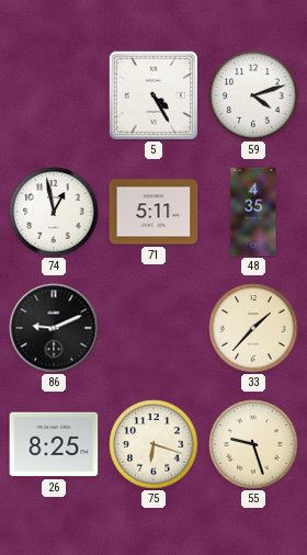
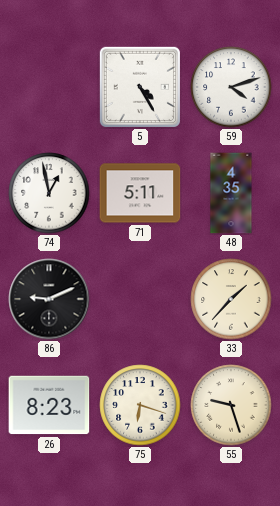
26: 8:25 -> 8:23 (49, 405)
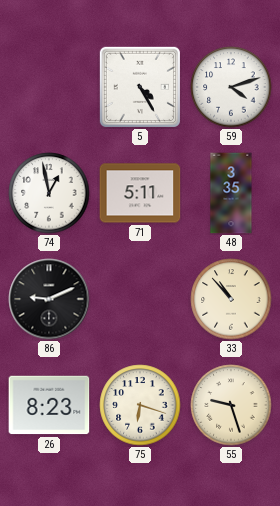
48: 4:35 -> 3:35 (231, 193)
33: 1:37 -> 10:53 (231, 299)
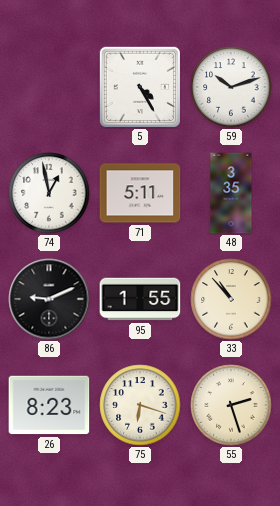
59: 4:12 -> 10:12 (231, 87)
95: none -> 1:55 (140, 299)
55: 9:27 -> 2:27 (231, 405)
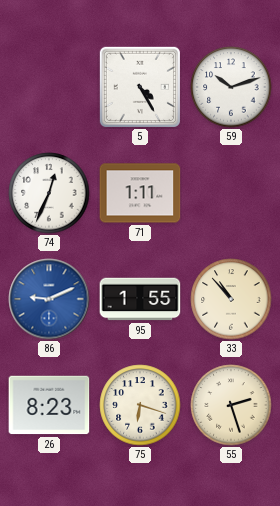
74: 12:58 -> 12:34 (49, 193)
71: 5:11 -> 1:11 (140, 193)
48: 3:35 -> none (231, 193)
86 dial: black -> blue (49, 299)
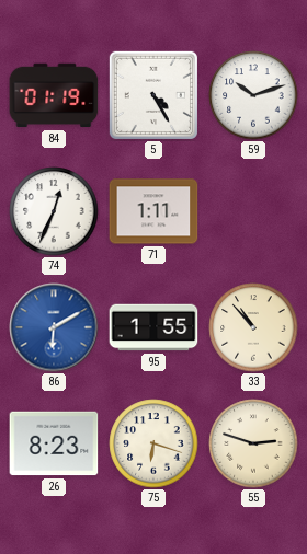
84: none -> 01:19 (54, 95)
86: 9:11 -> 6:10 (54, 327)
55: 2:27 -> 2:48 (253, 443)
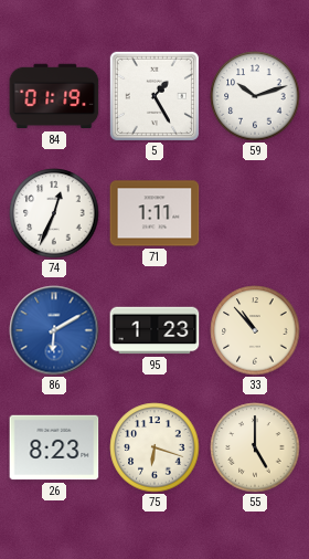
5: 4:25 -> 1:25 (154, 96)
95: 1:55 -> 1:23 (154, 330)
55: 2:48 -> 5:00 (255, 447)
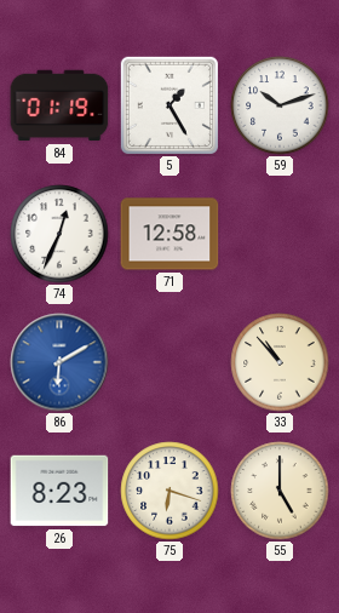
71: 1:11 -> 12:58 (169, 234)
95: 1:23 -> none (154, 330)
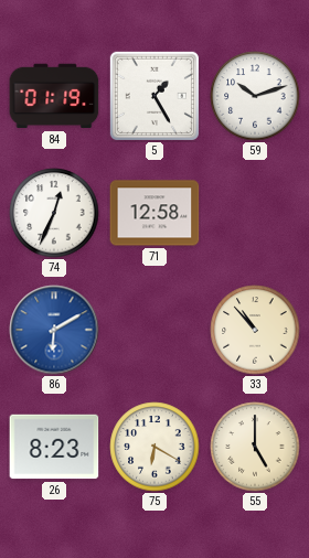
75: 6:18 -> 6:20 (154, 447)
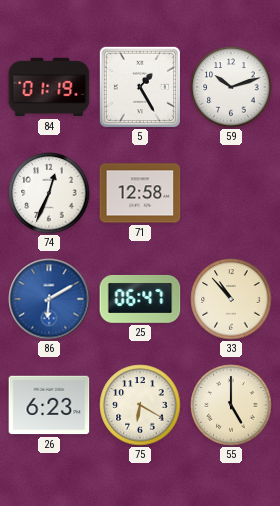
25: none -> 06:47 (140, 299)
26: 8:23 -> 6:23 (49, 405)
